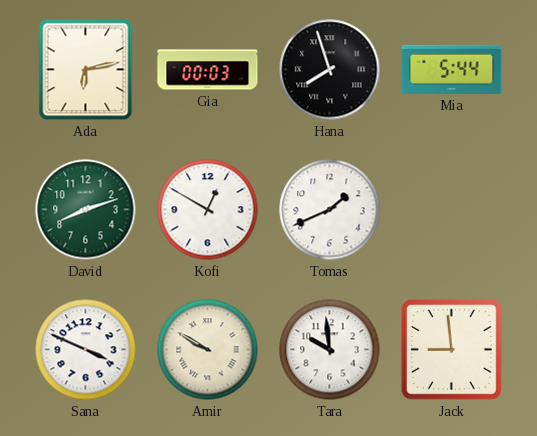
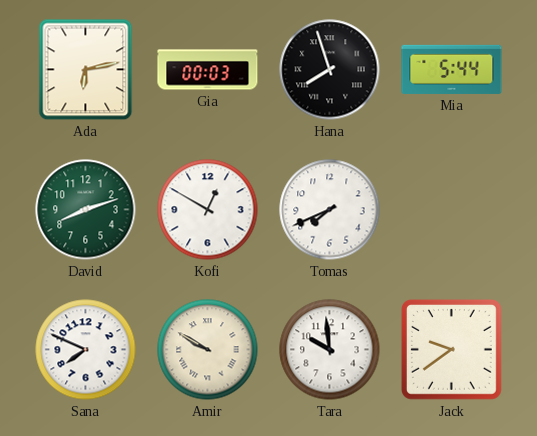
Tomas: 1:41 -> 7:41 (330, 210)
Sana: 3:49 -> 7:49 (86, 350)
Jack: 8:59 -> 9:39 (451, 349)
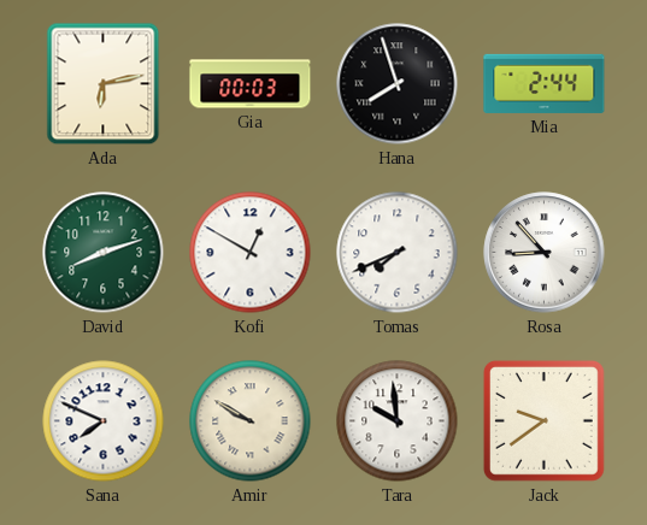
Mia: 5:44 -> 2:44 (545, 83)
Rosa: none -> 8:53 (545, 253)
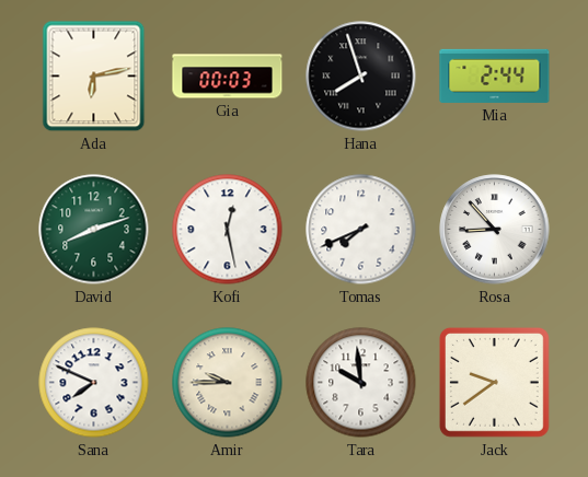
Kofi: 12:50 -> 12:28 (228, 230)
Amir: 9:50 -> 9:45 (228, 383)
